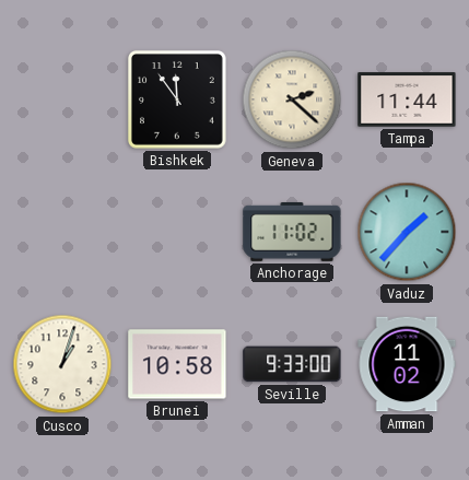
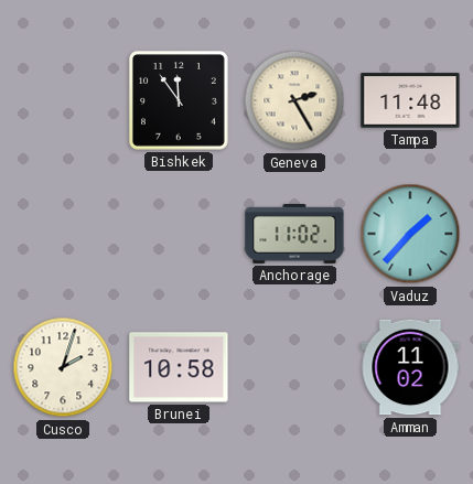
Geneva: 2:22 -> 2:25 (294, 100)
Tampa: 11:44 -> 11:48 (410, 100)
Cusco: 1:03 -> 2:03 (63, 367)
Seville: 9:33 -> none (292, 364)
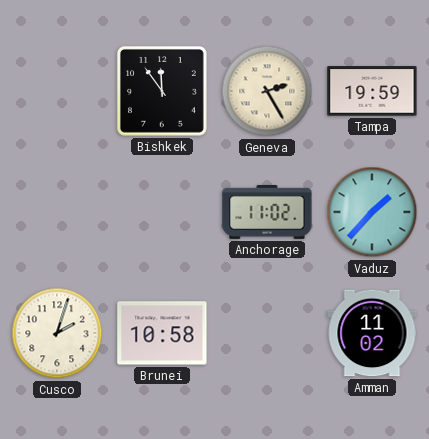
Tampa: 11:48 -> 19:59 (372, 91)
